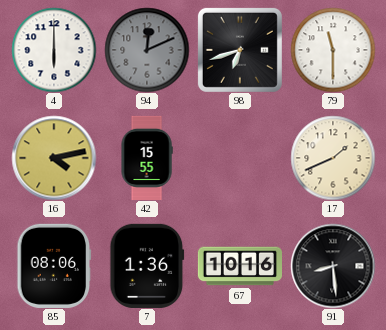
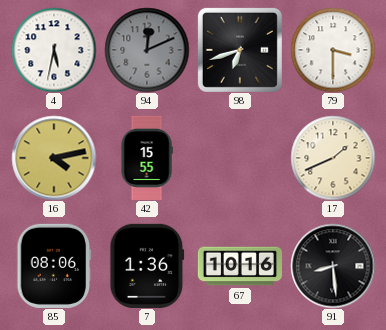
4: 6:00 -> 5:32 (54, 50)
79: 11:30 -> 3:30 (333, 50)
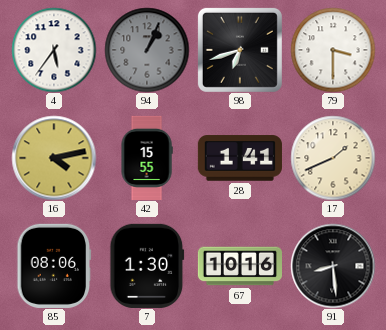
4: 5:32 -> 5:36 (54, 50)
94: 12:11 -> 1:04 (147, 50)
28: none -> 1:41 (240, 158)
7: 1:36 -> 1:30 (147, 266)
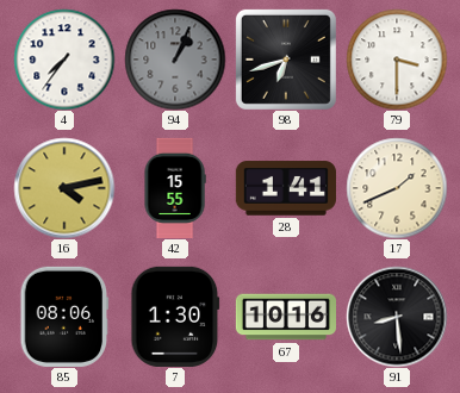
4: 5:36 -> 7:36 (64, 60)
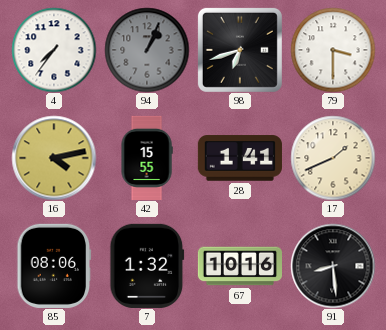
7: 1:30 -> 1:32 (147, 266)
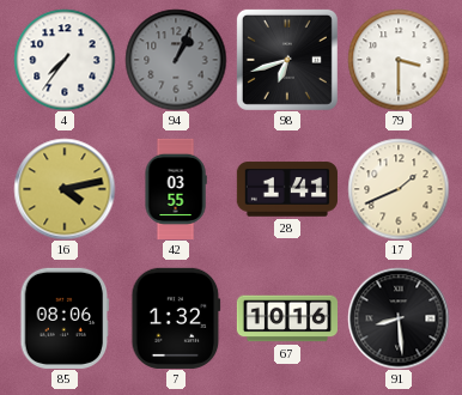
42: 15:55 -> 03:55 (176, 188)
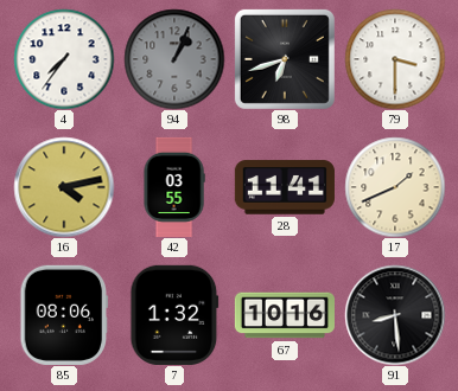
28: 1:41 -> 11:41 (285, 187)
